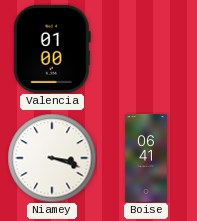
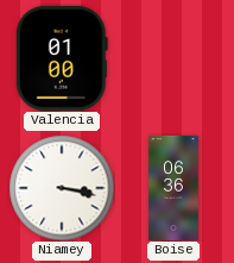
Niamey: 3:18 -> 3:17 (62, 188)
Boise: 06:41 -> 06:36 (173, 188)
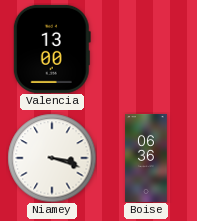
Valencia: 01:00 -> 13:00 (52, 49)
Niamey: 3:17 -> 3:18 (52, 158)
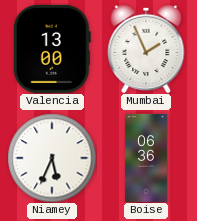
Mumbai: none -> 1:56 (146, 48)
Niamey: 3:18 -> 5:34 (52, 158)
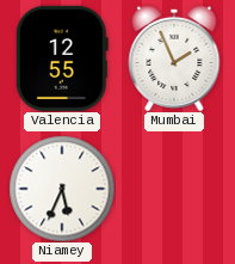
Valencia: 13:00 -> 12:55 (62, 59)
Boise: 06:36 -> none (146, 158)
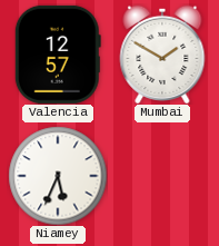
Valencia: 12:55 -> 12:57 (58, 55)
Mumbai: 1:56 -> 1:50 (162, 53)
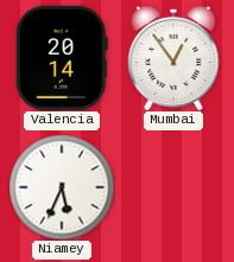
Valencia: 12:57 -> 20:14 (62, 58)
Mumbai: 1:50 -> 12:54 (173, 57)
